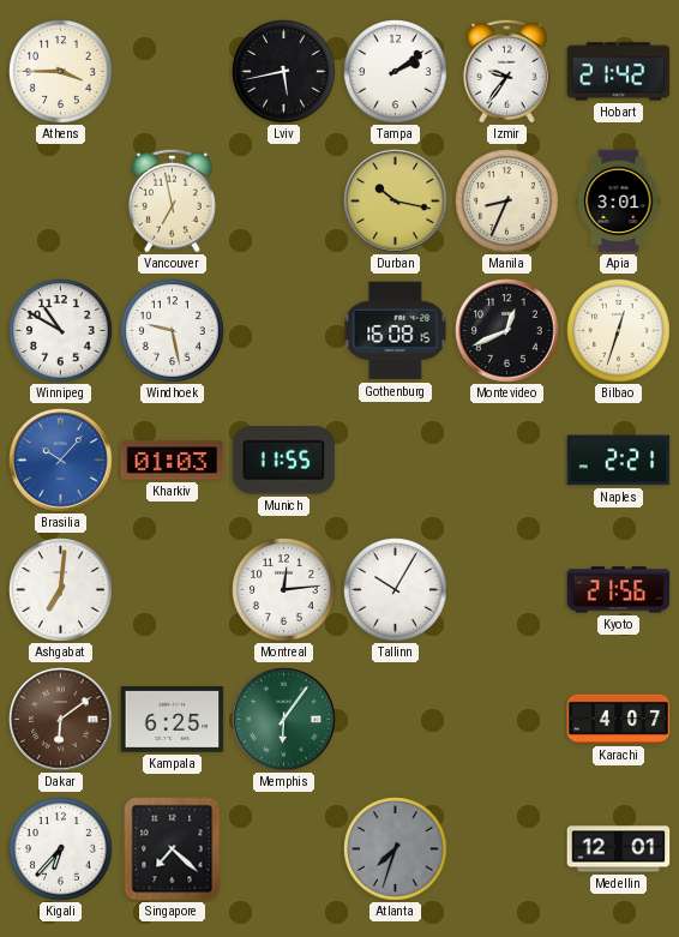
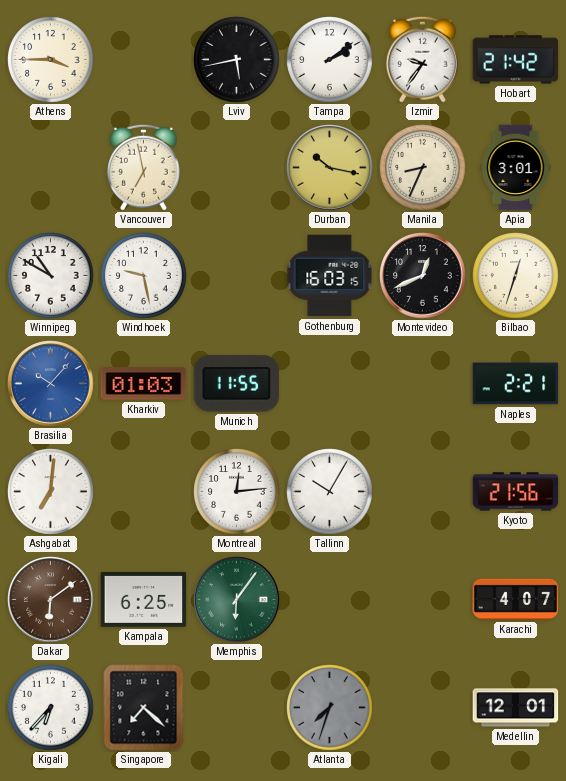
Gothenburg: 16:08 -> 16:03 (330, 276)
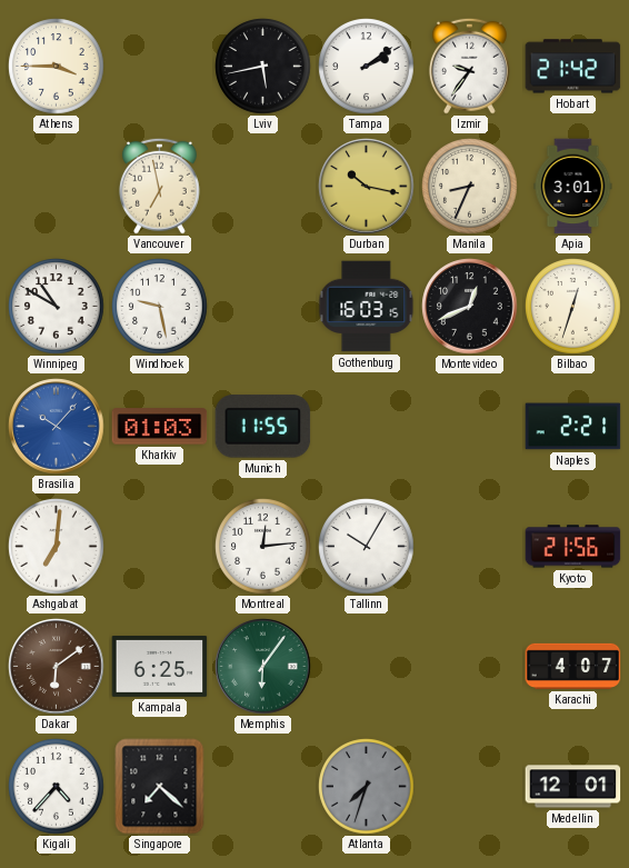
Kigali: 6:37 -> 4:37 (57, 787)
